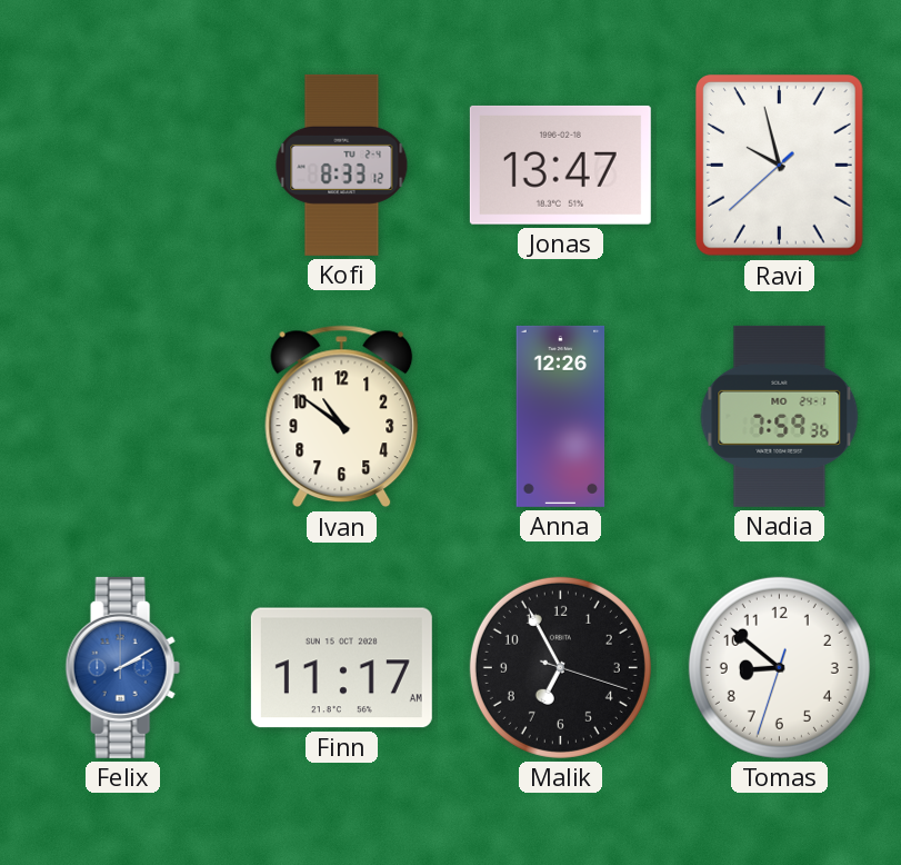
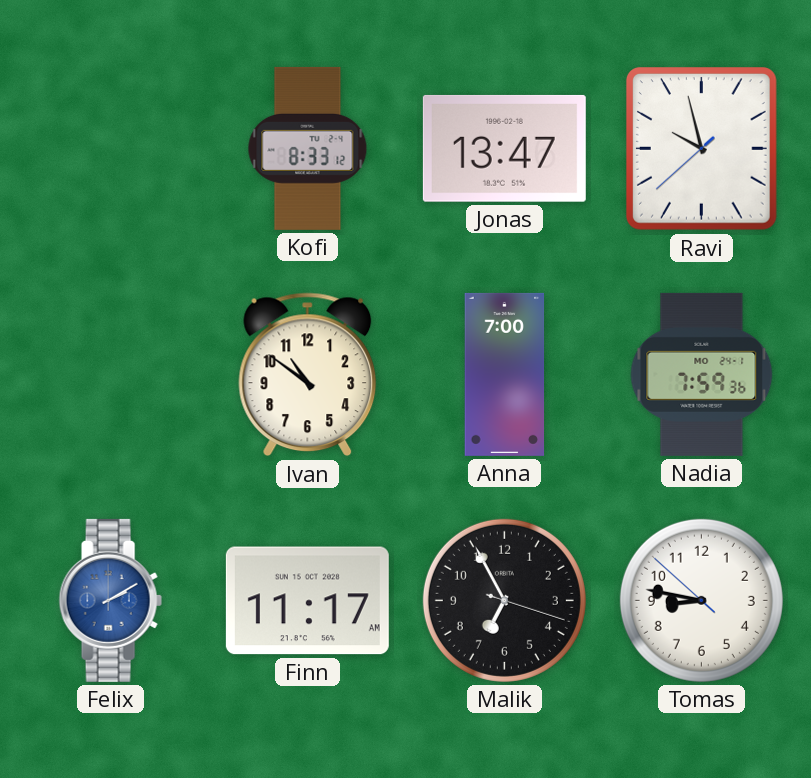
Anna: 12:26 -> 7:00 (505, 374)
Tomas: 8:51 -> 8:46 (701, 600)
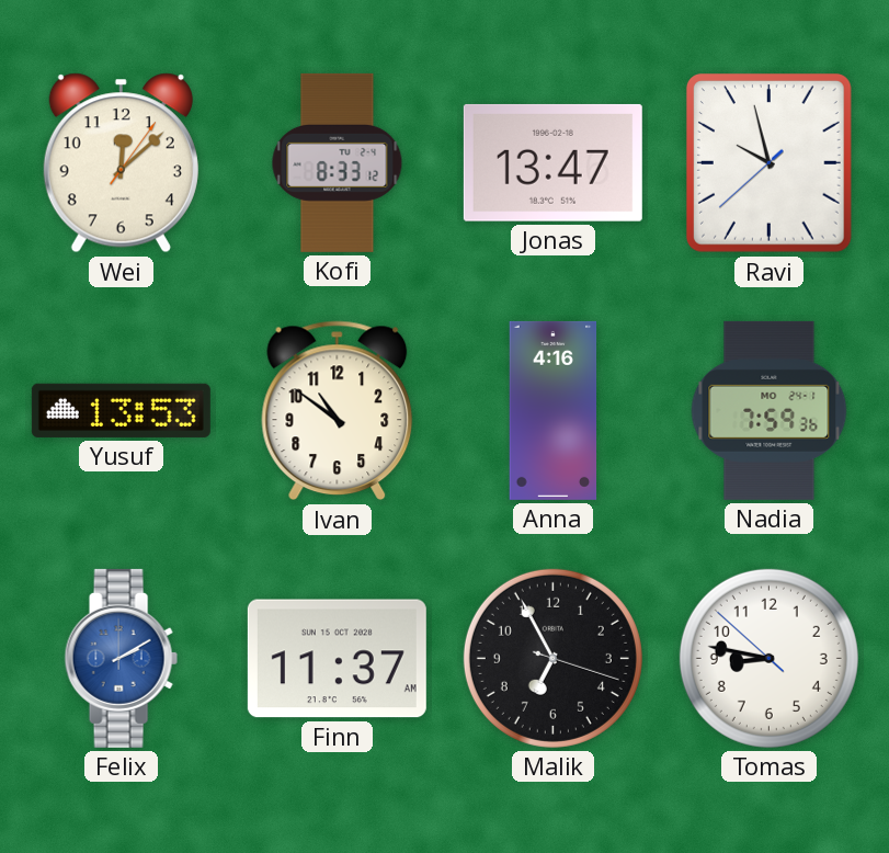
Wei: none -> 12:08 (121, 163)
Yusuf: none -> 13:53 (121, 410)
Anna: 7:00 -> 4:16 (554, 410)
Finn: 11:17 -> 11:37 (337, 659)
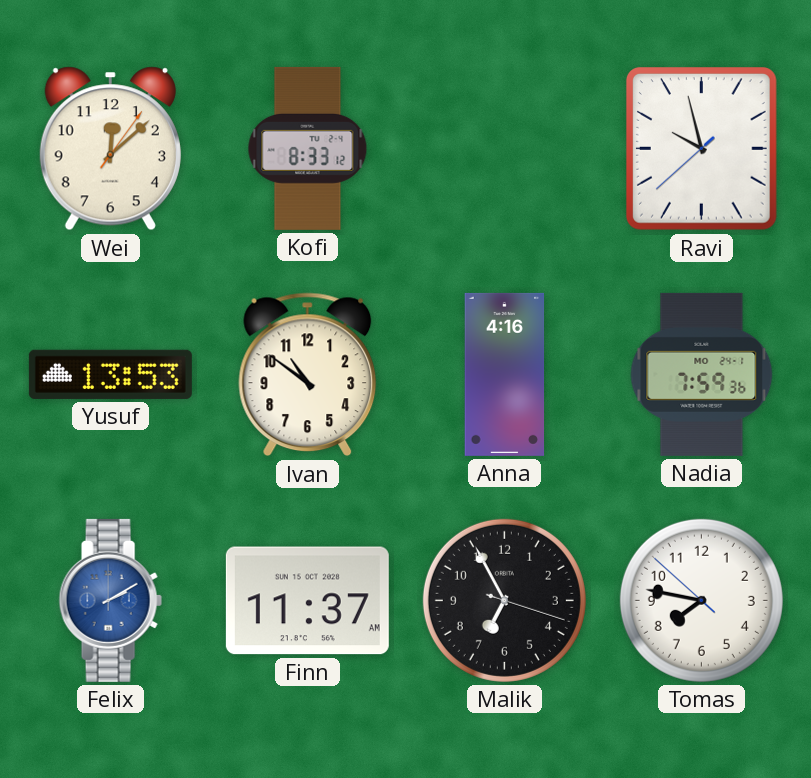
Jonas: 13:47 -> none (552, 162)
Tomas: 8:46 -> 7:46 (701, 600)
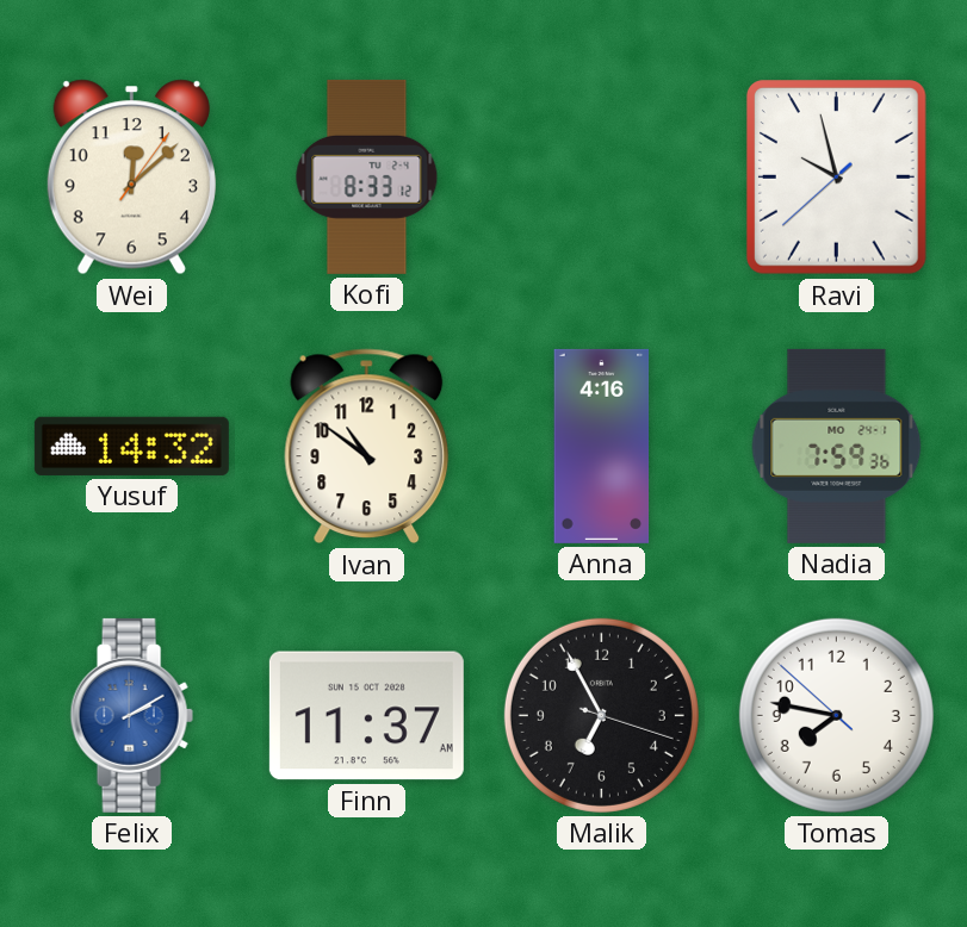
Yusuf: 13:53 -> 14:32 (131, 446)
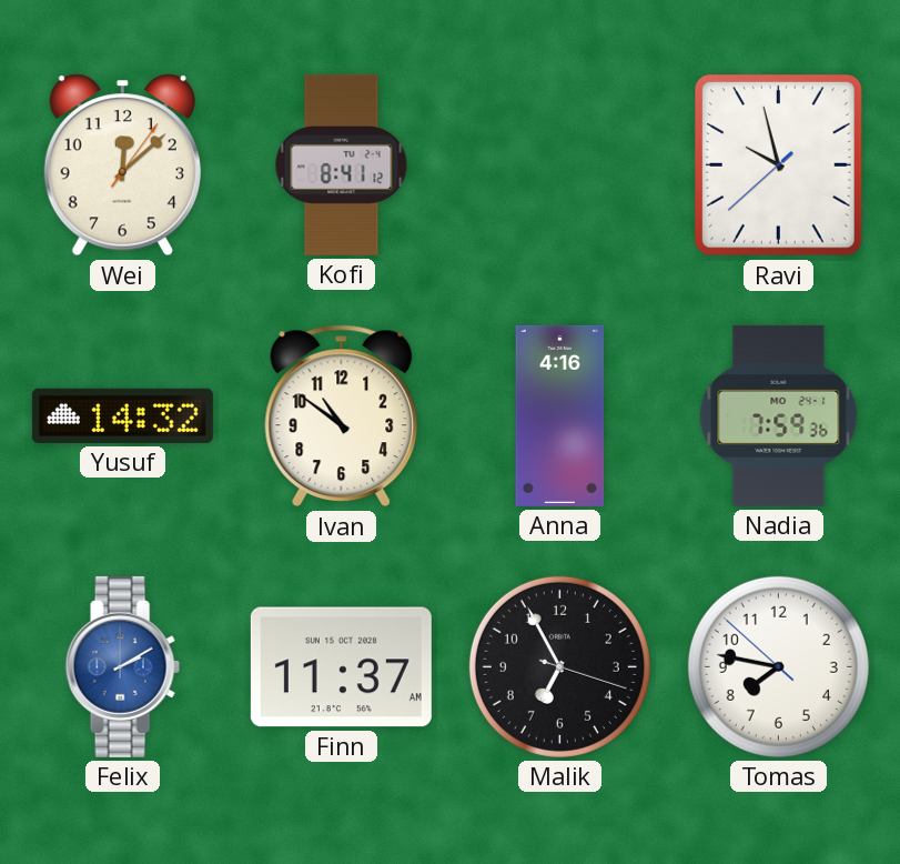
Kofi: 8:33 -> 8:41 (342, 164)
